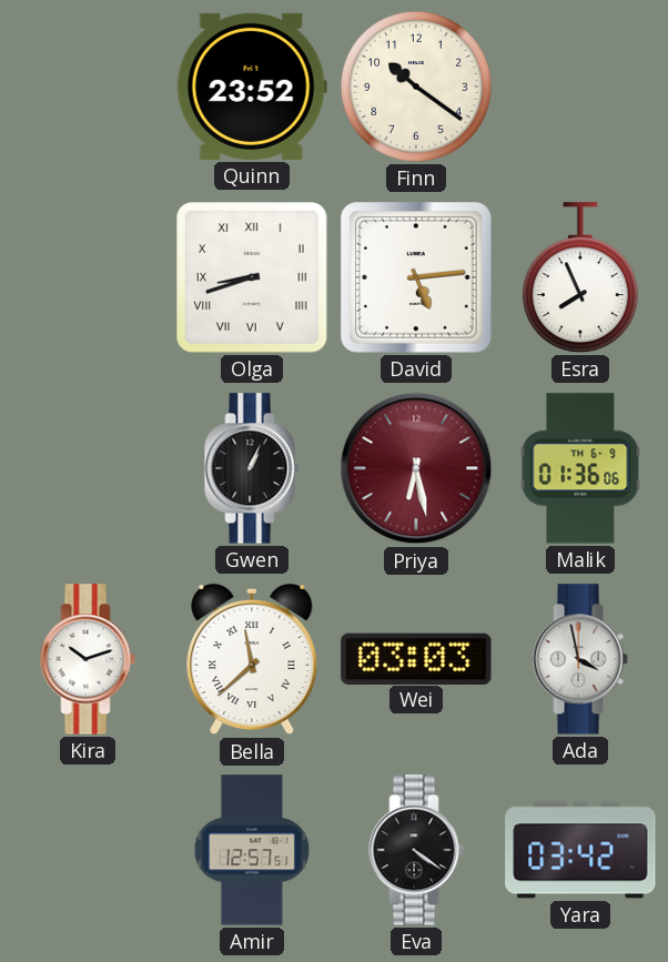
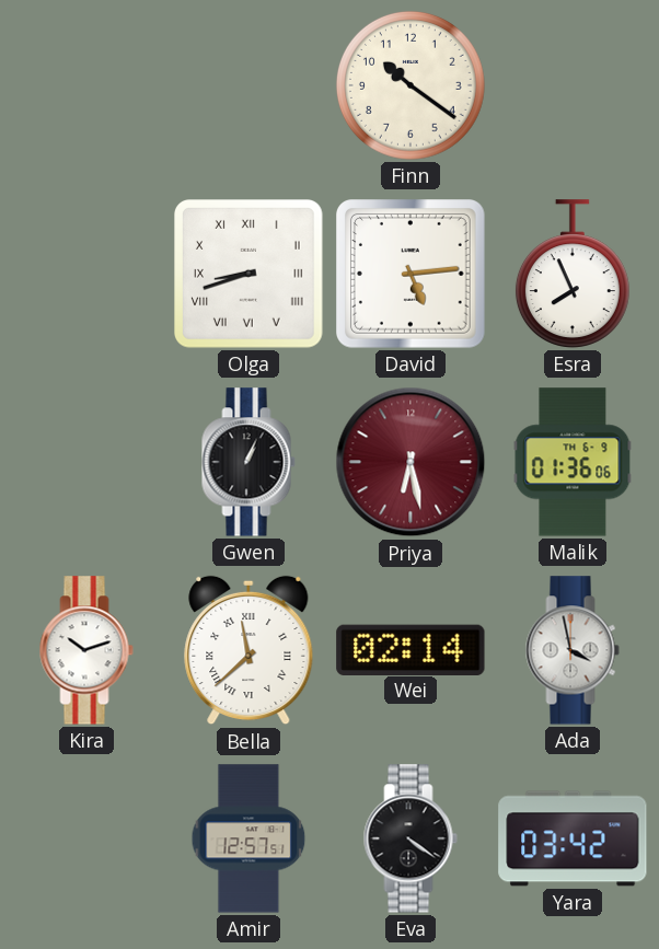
Quinn: 23:52 -> none (252, 87)
Wei: 03:03 -> 02:14 (411, 649)
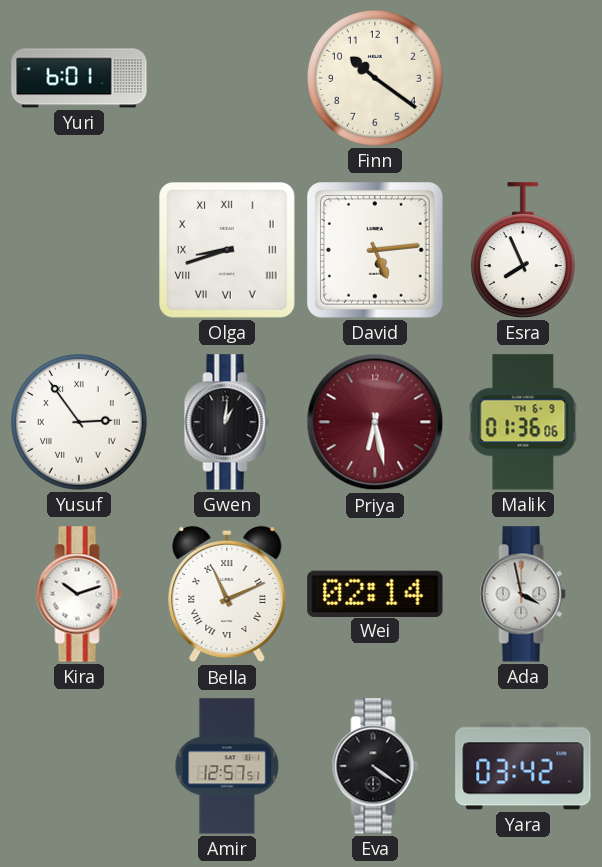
Yuri: none -> 6:01 (79, 78)
Yusuf: none -> 2:54 (79, 422)
Gwen: 1:04 -> 1:01 (227, 422)
Bella: 11:38 -> 11:11 (227, 594)
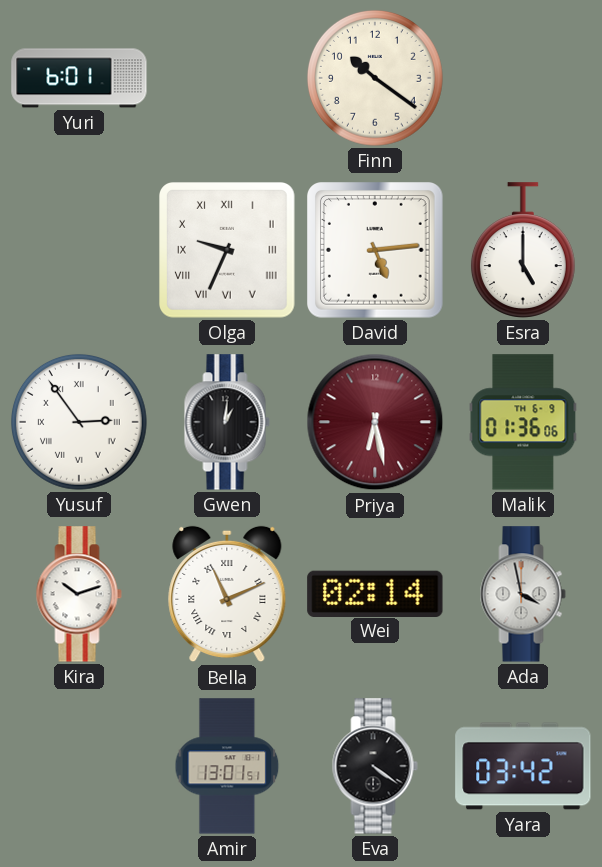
Olga: 8:42 -> 9:34 (228, 251)
Esra: 7:56 -> 5:00 (523, 250)
Amir: 12:57 -> 13:01 (227, 766)
